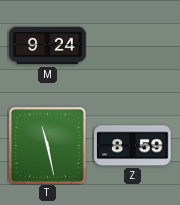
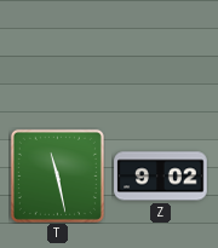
M: 9:24 -> none (48, 46)
Z: 8:59 -> 9:02 (161, 177)
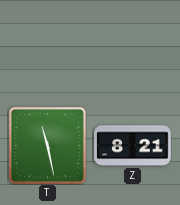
Z: 9:02 -> 8:21 (133, 146)
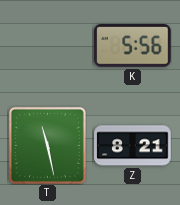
K: none -> 5:56 (133, 46)
